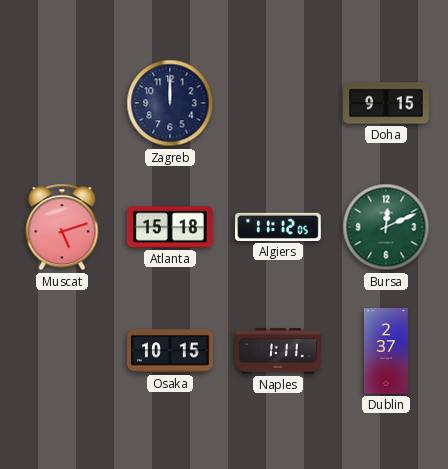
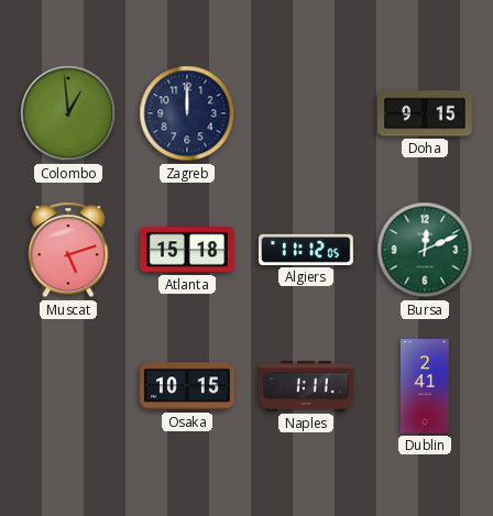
Colombo: none -> 12:59 (68, 113)
Dublin: 2:37 -> 2:41 (425, 386)
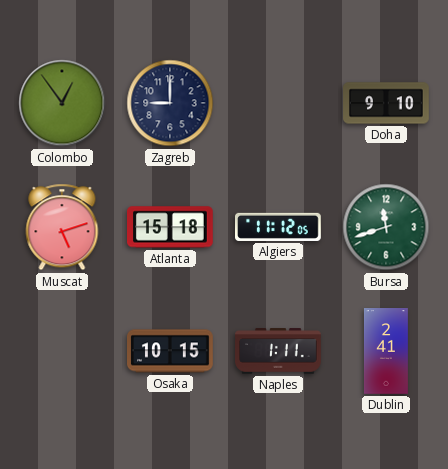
Colombo: 12:59 -> 12:54 (62, 103)
Zagreb: 12:00 -> 9:00 (170, 103)
Doha: 9:15 -> 9:10 (386, 103)
Bursa: 12:11 -> 11:42 (386, 227)
